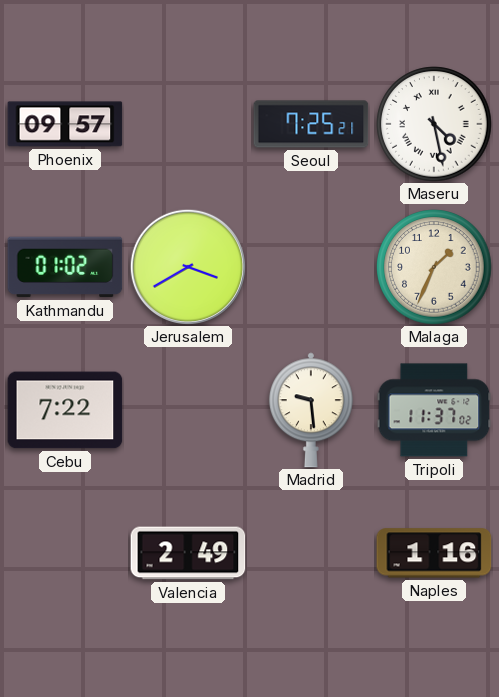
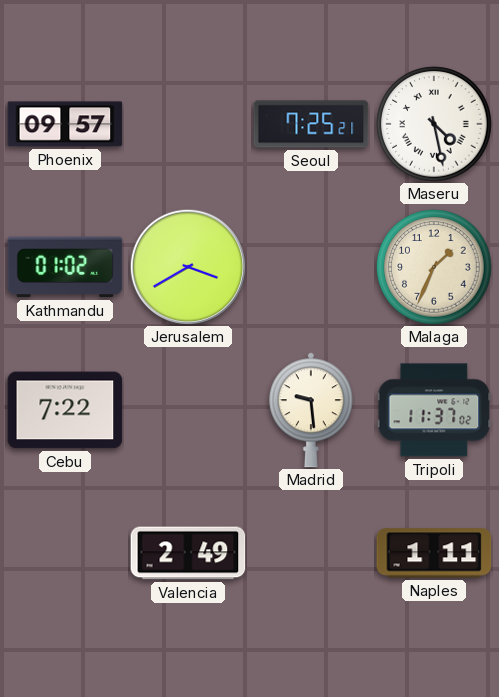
Naples: 1:16 -> 1:11 (434, 553)
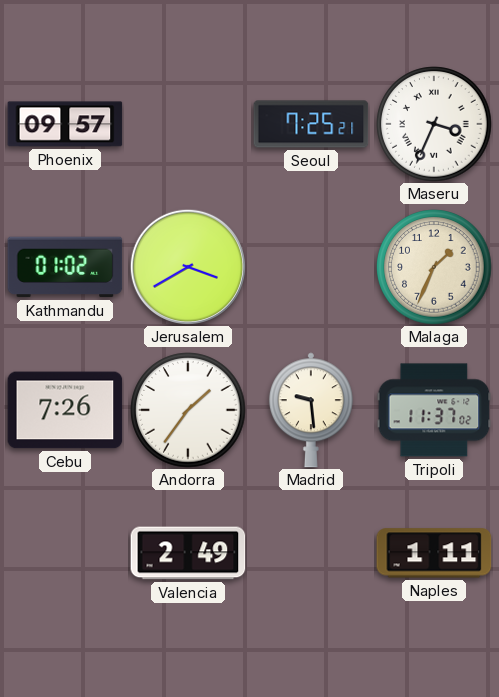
Maseru: 4:28 -> 3:34 (434, 124)
Cebu: 7:22 -> 7:26 (65, 410)
Andorra: none -> 1:36 (188, 410)
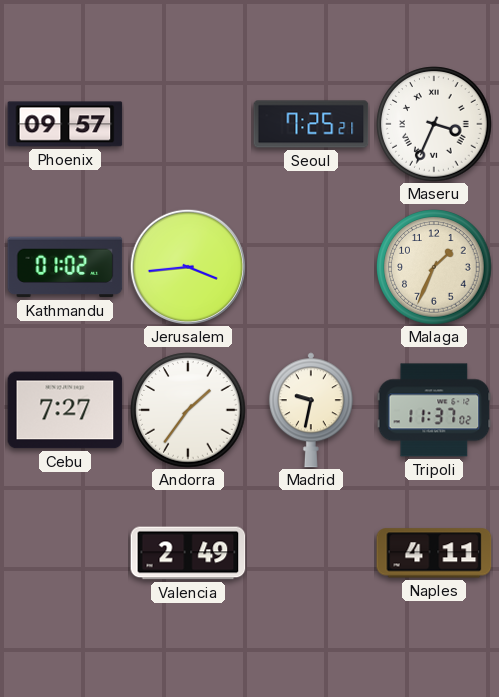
Jerusalem: 3:40 -> 3:44 (188, 267)
Cebu: 7:26 -> 7:27 (65, 410)
Madrid: 9:29 -> 9:32 (311, 410)
Naples: 1:11 -> 4:11 (434, 553)
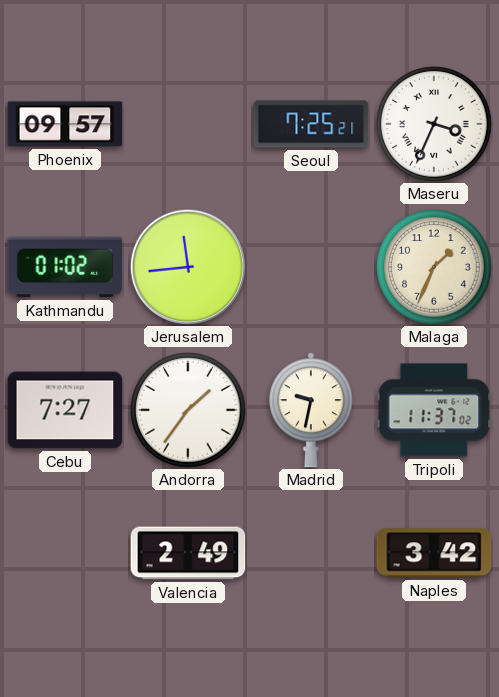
Jerusalem: 3:44 -> 11:44 (188, 267)
Naples: 4:11 -> 3:42 (434, 553)
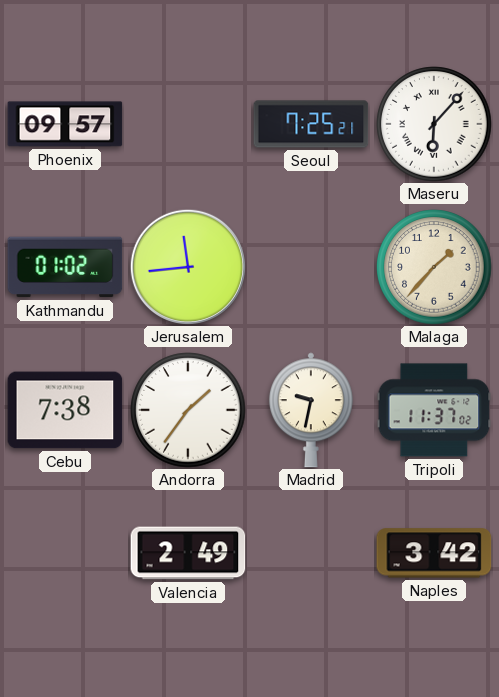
Maseru: 3:34 -> 6:07 (434, 124)
Malaga: 1:34 -> 1:37 (434, 267)
Cebu: 7:27 -> 7:38 (65, 410)
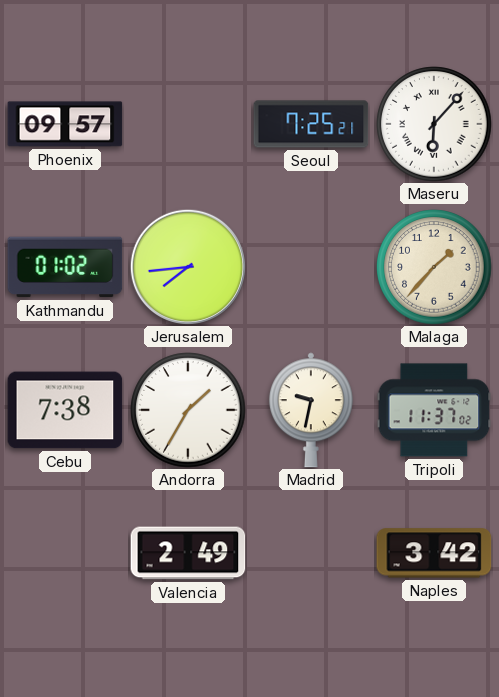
Jerusalem: 11:44 -> 7:44 (188, 267)
Andorra: 1:36 -> 1:35 (188, 410)
